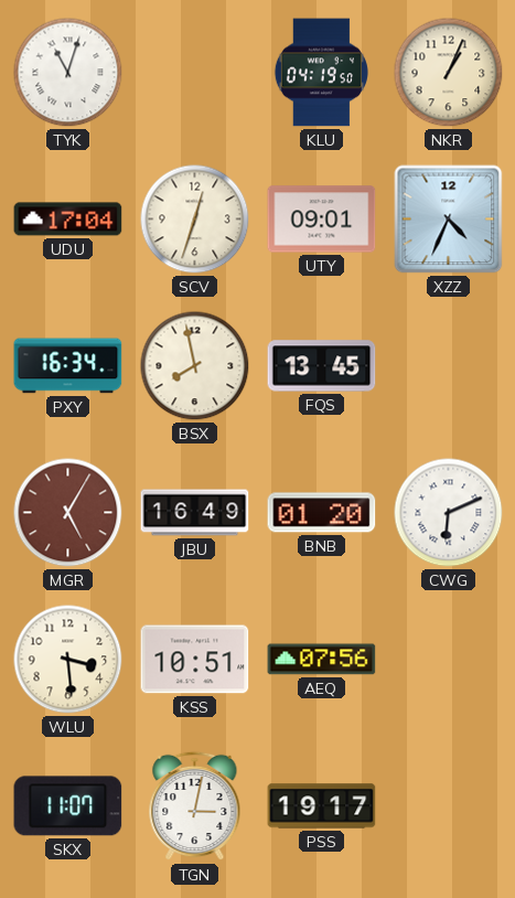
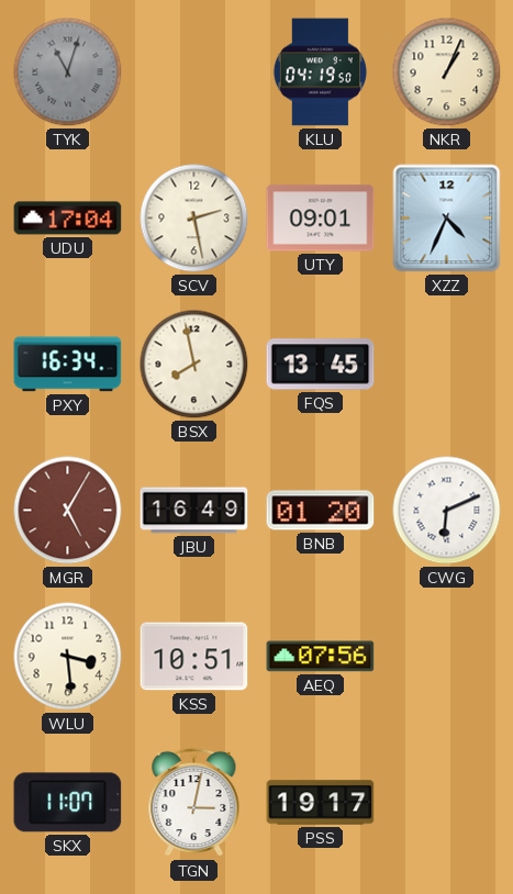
TYK dial: white -> grey (68, 72)
SCV: 12:33 -> 2:28 (194, 219)
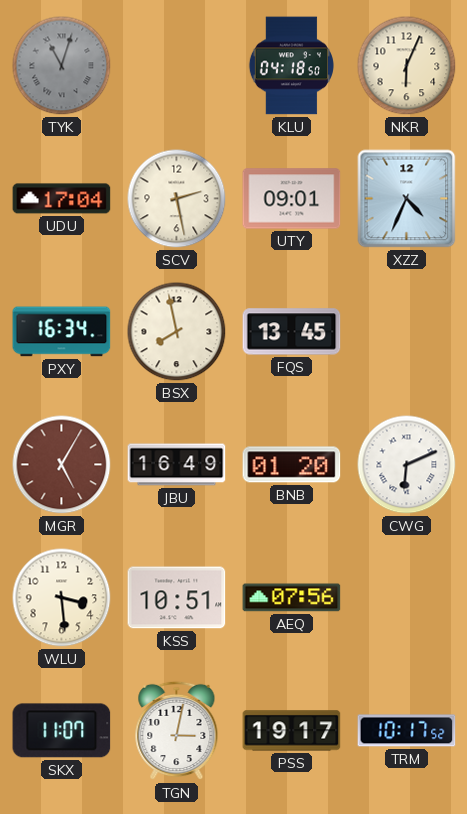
KLU: 04:19 -> 04:18 (291, 66)
NKR: 1:04 -> 6:04 (407, 66)
TRM: none -> 10:17 (407, 731)
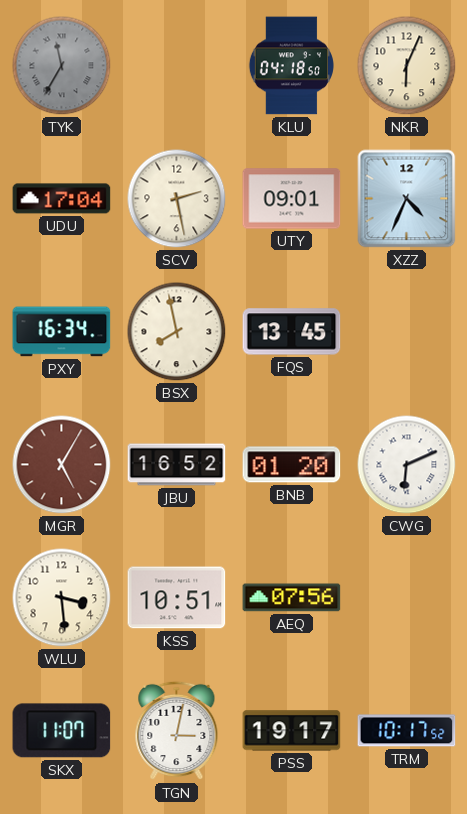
TYK: 11:03 -> 11:35 (62, 66)
JBU: 16:49 -> 16:52 (177, 465)
